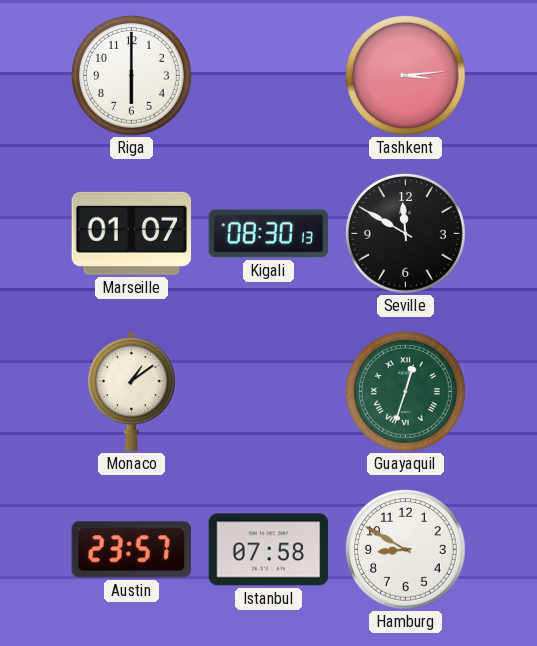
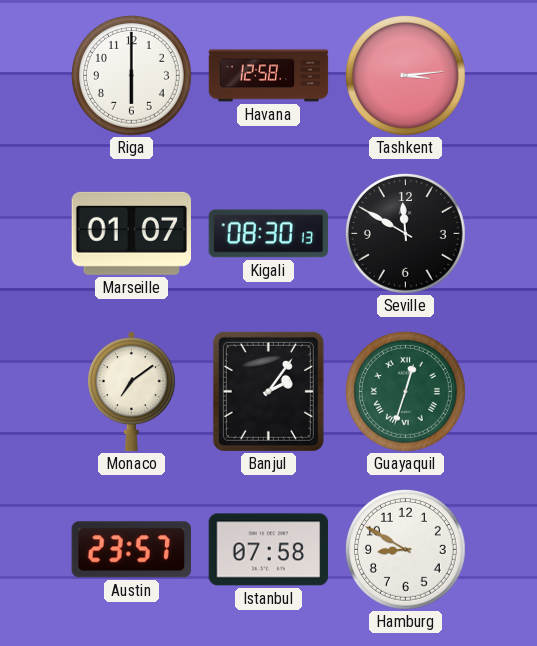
Havana: none -> 12:58 (269, 76)
Monaco: 1:09 -> 7:09 (131, 392)
Banjul: none -> 2:06 (268, 391)
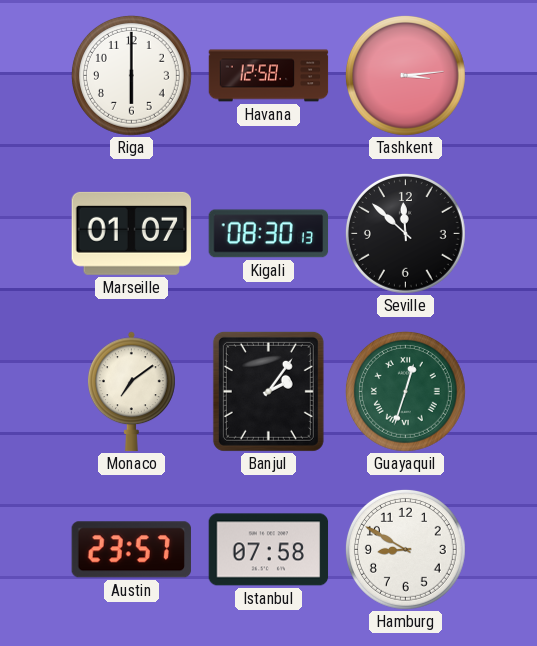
Seville: 11:50 -> 11:52 (405, 233)
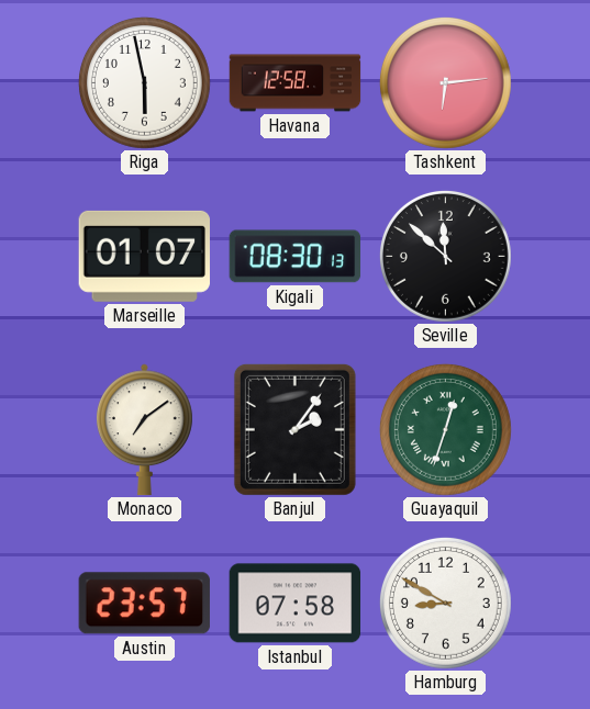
Riga: 6:00 -> 5:58 (144, 82)
Tashkent: 3:14 -> 6:14 (445, 82)
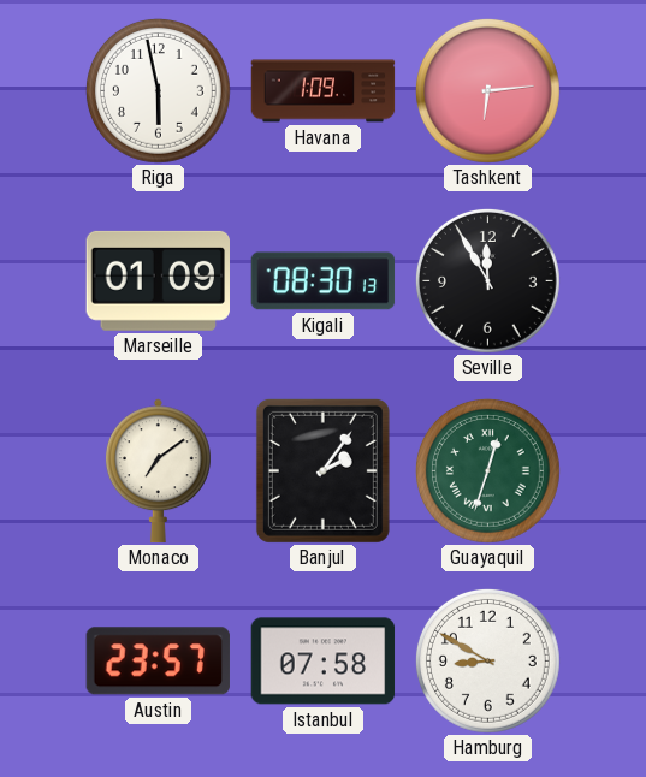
Havana: 12:58 -> 1:09 (324, 91)
Marseille: 01:07 -> 01:09 (158, 280)
Seville: 11:52 -> 11:55 (487, 280)
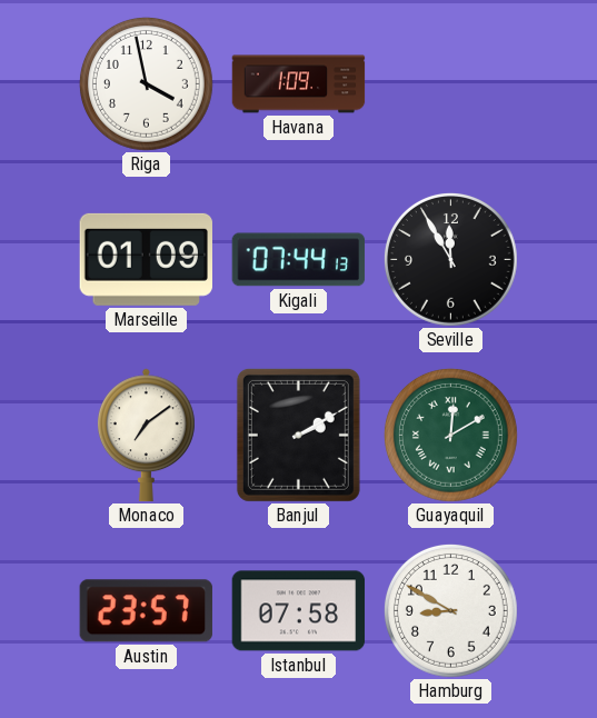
Riga: 5:58 -> 3:58 (146, 83)
Tashkent: 6:14 -> none (487, 90)
Kigali: 08:30 -> 07:44 (299, 260)
Banjul: 2:06 -> 2:10 (298, 435)
Guayaquil: 12:33 -> 12:10 (450, 435)
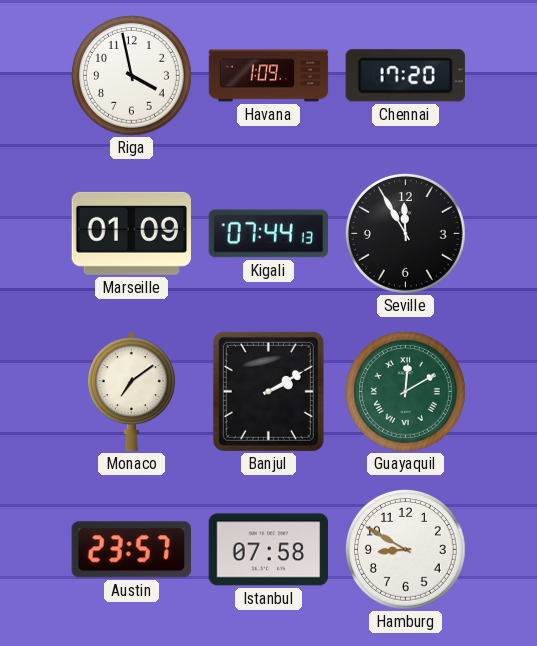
Chennai: none -> 17:20 (405, 76)
